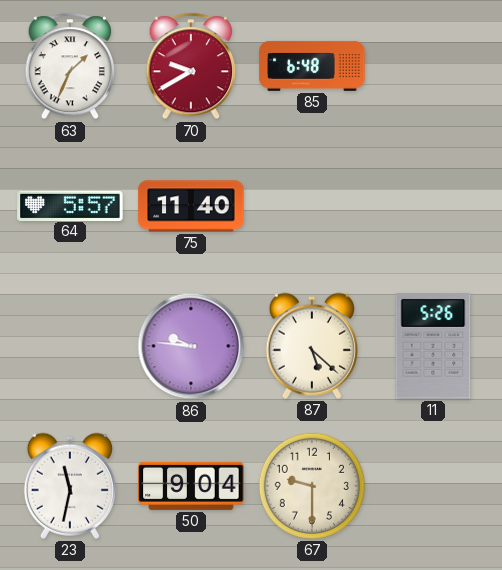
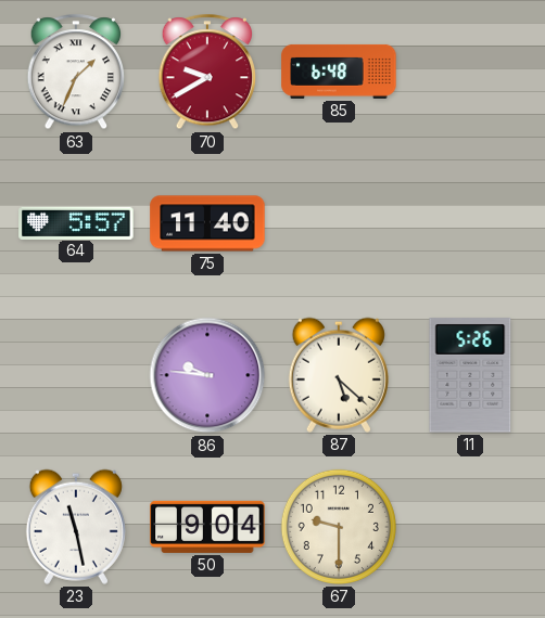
23: 11:32 -> 11:28 (76, 527)
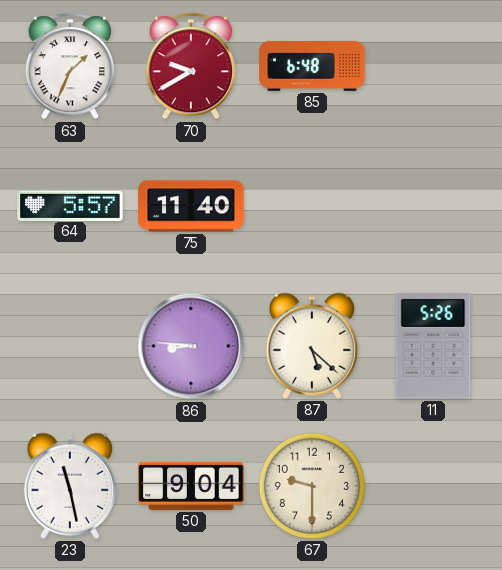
86: 9:46 -> 8:46 (191, 346)
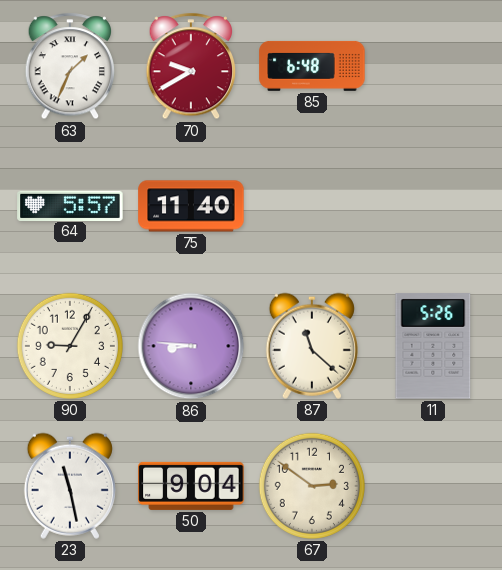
90: none -> 9:05 (70, 346)
87: 5:22 -> 11:22 (312, 346)
67: 9:30 -> 2:51 (312, 486)
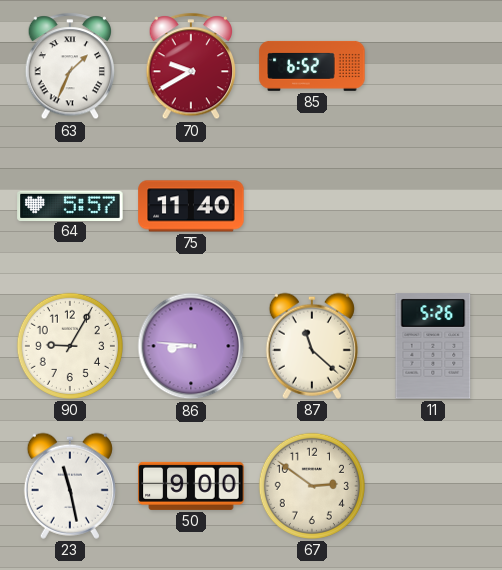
85: 6:48 -> 6:52 (312, 66)
50: 9:04 -> 9:00 (191, 486)
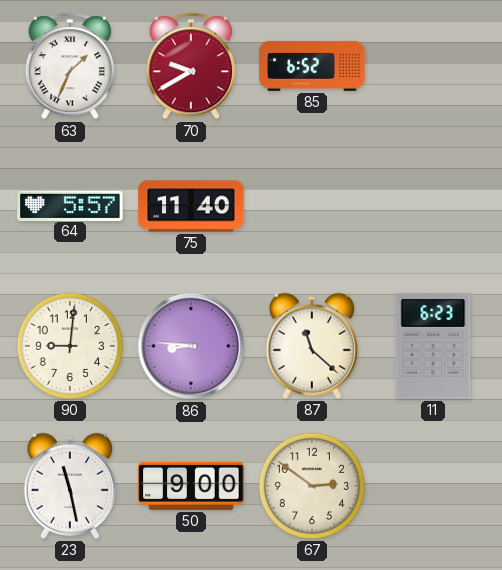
90: 9:05 -> 9:01 (70, 346)
11: 5:26 -> 6:23 (433, 346)
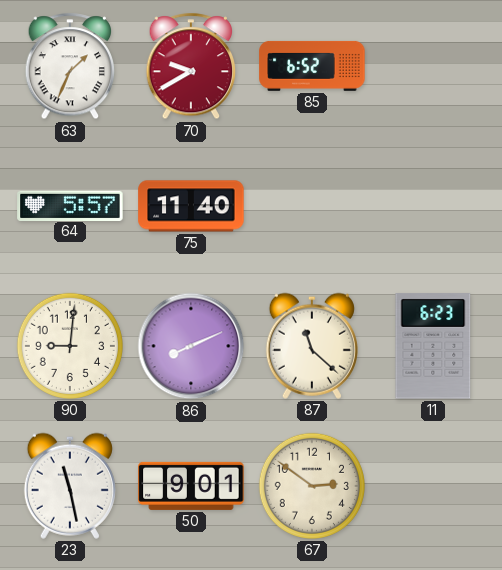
86: 8:46 -> 8:11 (191, 346)
50: 9:00 -> 9:01 (191, 486)
